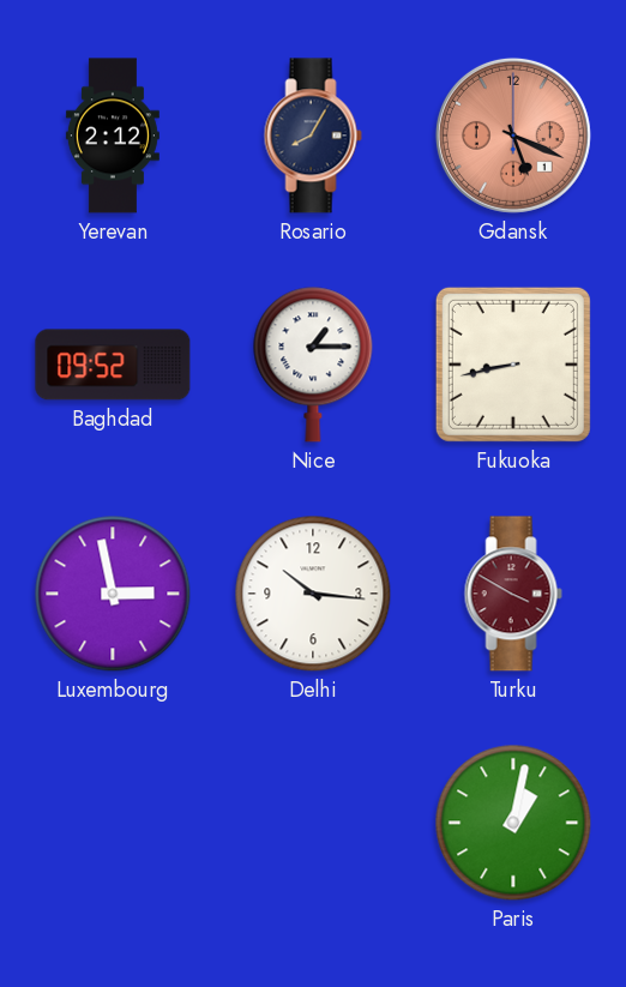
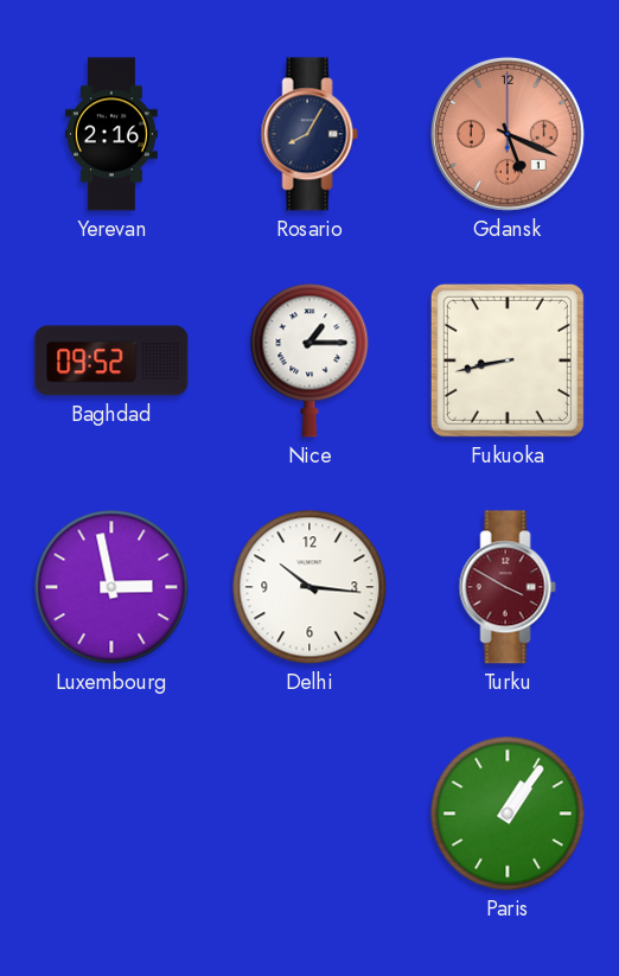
Yerevan: 2:12 -> 2:16 (111, 134)
Paris: 1:02 -> 1:06 (508, 814)
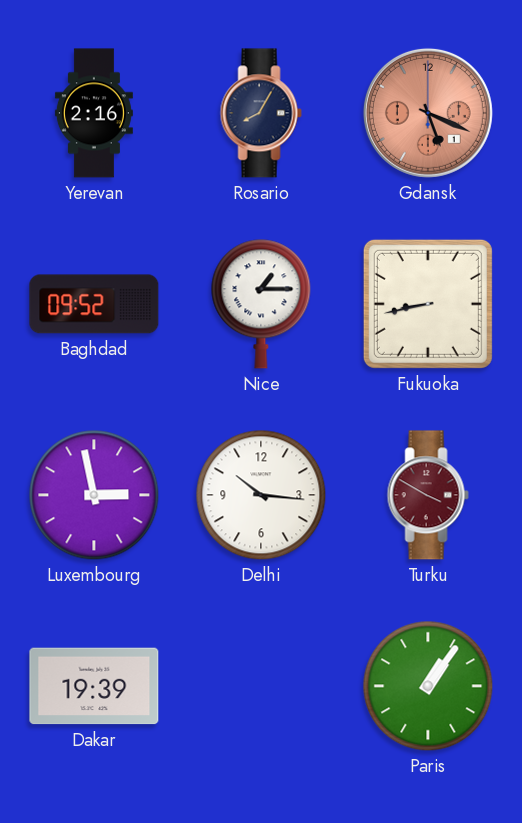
Dakar: none -> 19:39 (94, 686)
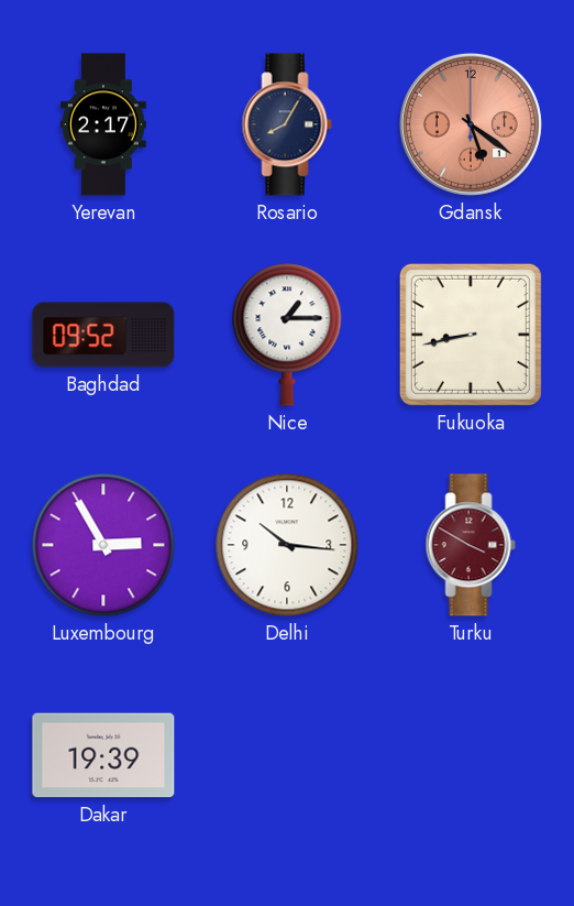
Yerevan: 2:16 -> 2:17 (103, 124)
Gdansk: 5:19 -> 5:21 (471, 124)
Luxembourg: 2:58 -> 2:55 (103, 545)
Paris: 1:06 -> none (428, 686)
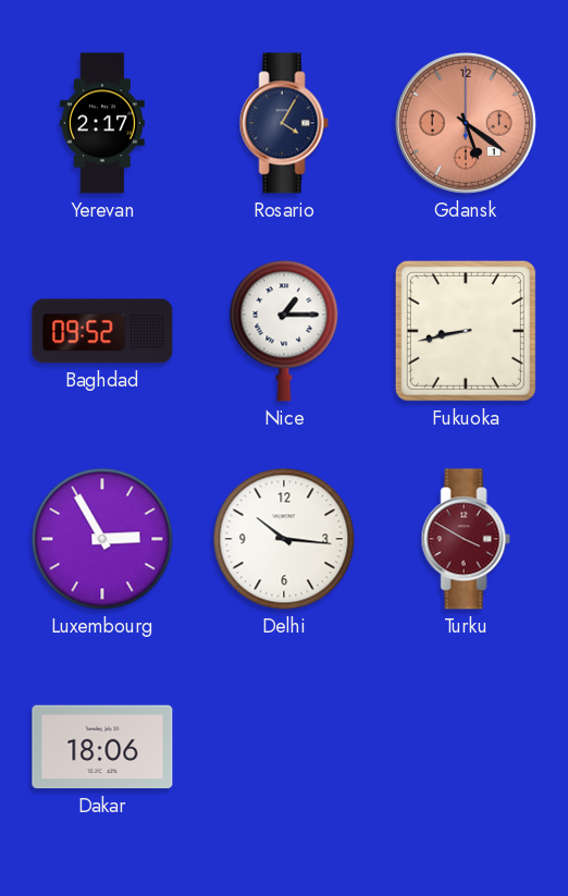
Rosario: 8:05 -> 4:05 (284, 123)
Dakar: 19:39 -> 18:06 (102, 747)
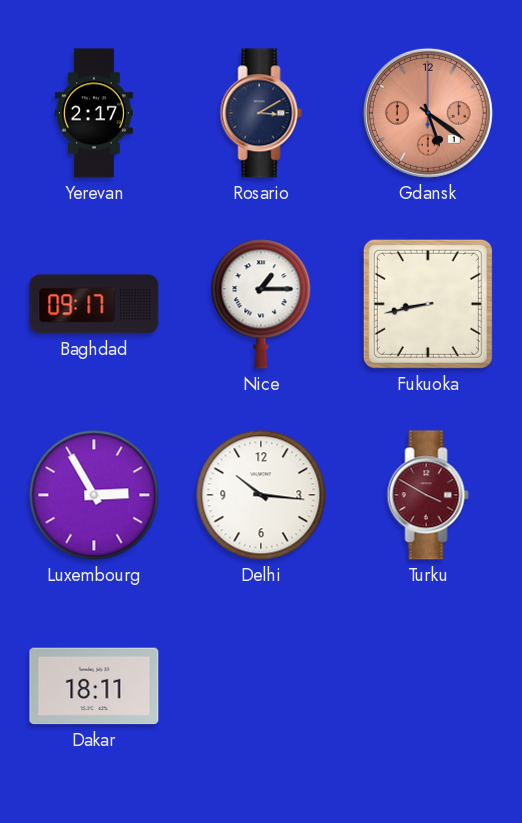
Rosario: 4:05 -> 3:10 (261, 113)
Baghdad: 09:52 -> 09:17 (94, 304)
Dakar: 18:06 -> 18:11 (94, 686)
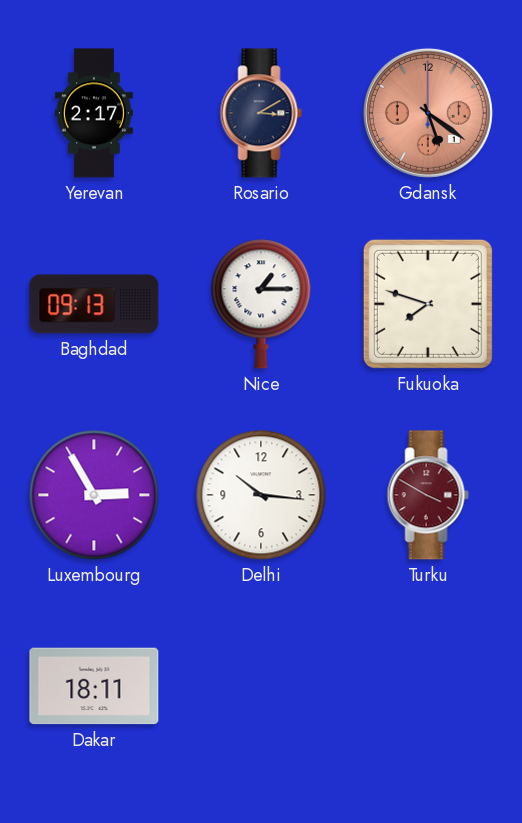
Baghdad: 09:17 -> 09:13 (94, 304)
Fukuoka: 8:43 -> 7:48 (428, 304)
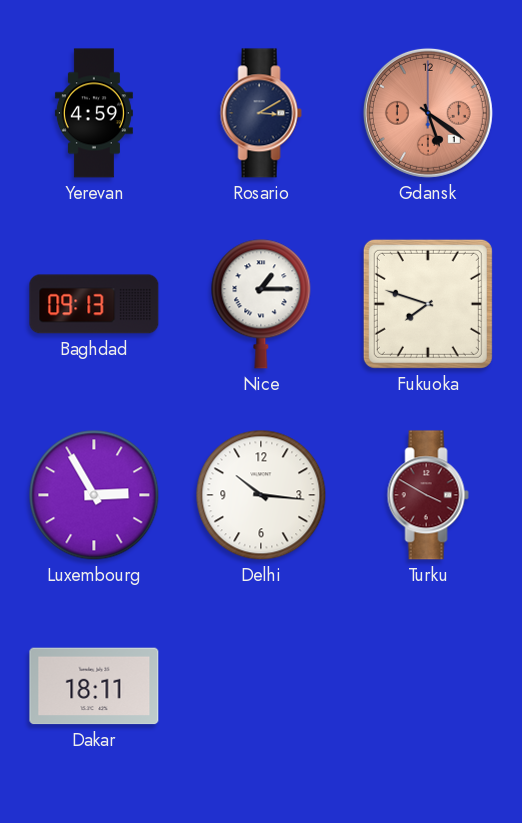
Yerevan: 2:17 -> 4:59 (94, 113)
